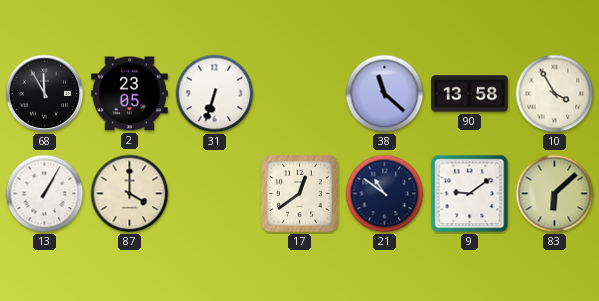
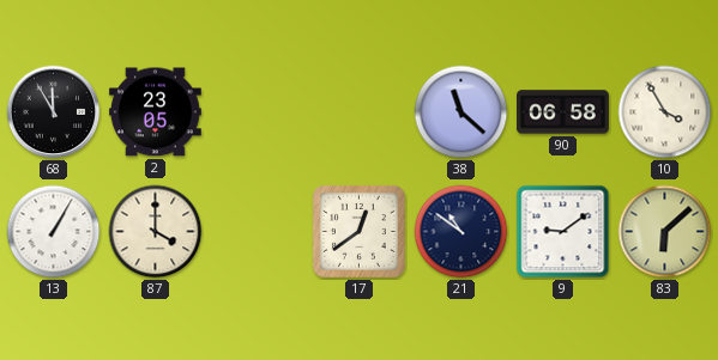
31: 6:33 -> none (215, 94)
90: 13:58 -> 06:58 (563, 112)
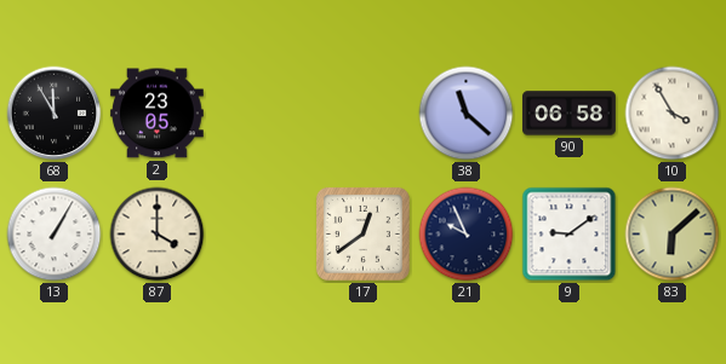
21: 10:51 -> 9:56 (467, 235)
